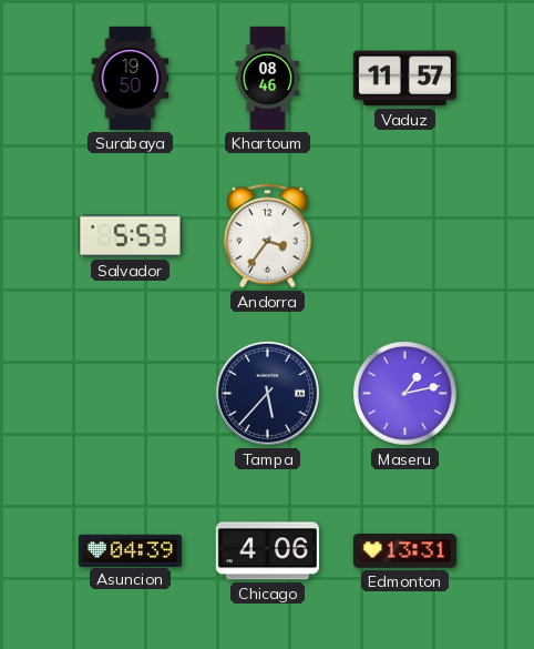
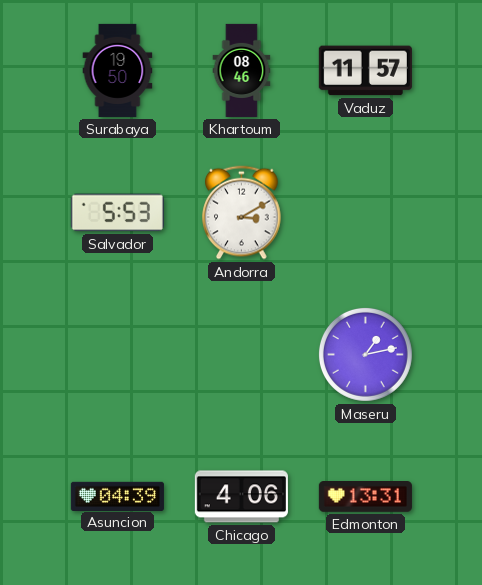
Andorra: 3:36 -> 3:10 (242, 213)
Tampa: 5:37 -> none (267, 393)
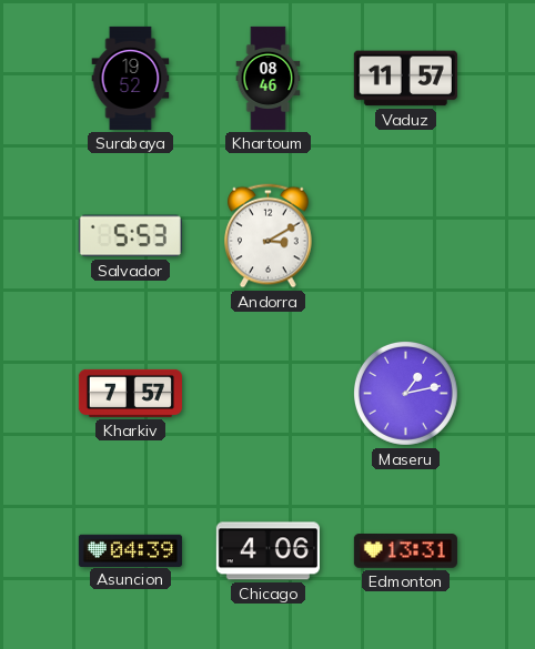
Surabaya: 19:50 -> 19:52 (131, 78)
Kharkiv: none -> 7:57 (130, 393)
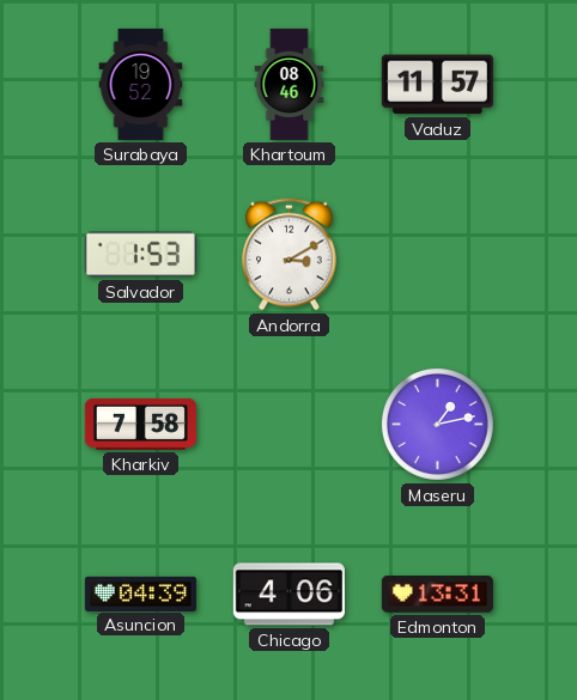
Salvador: 5:53 -> 1:53 (140, 255)
Kharkiv: 7:57 -> 7:58 (140, 424)
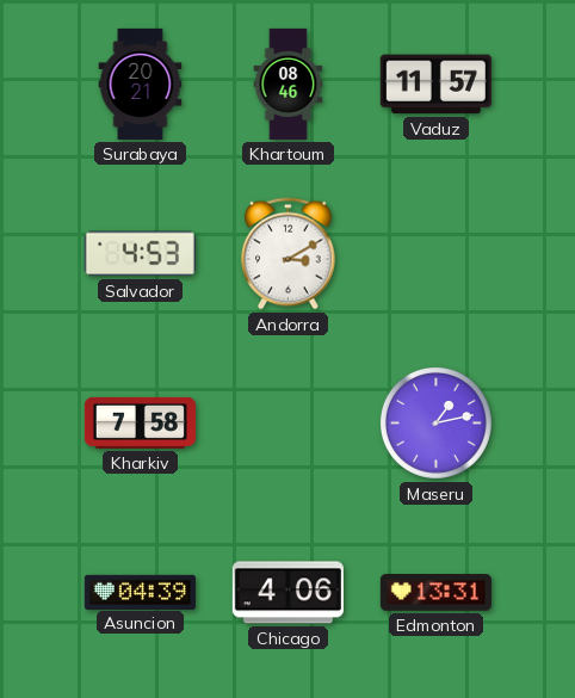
Surabaya: 19:52 -> 20:21 (141, 84)
Salvador: 1:53 -> 4:53 (140, 254)
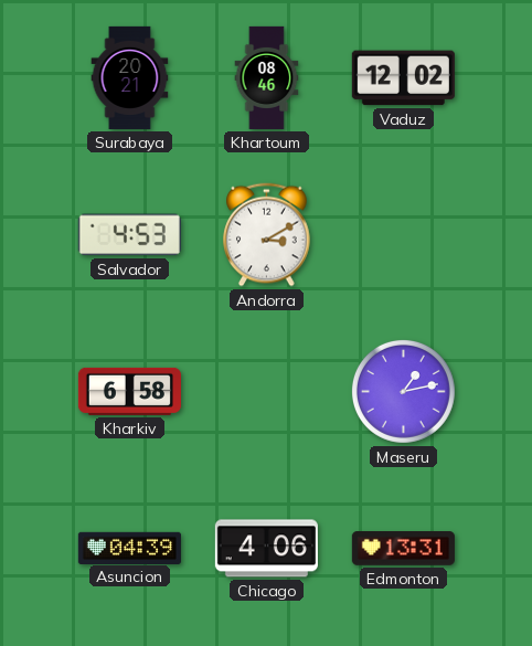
Vaduz: 11:57 -> 12:02 (403, 78)
Kharkiv: 7:58 -> 6:58 (129, 391)
